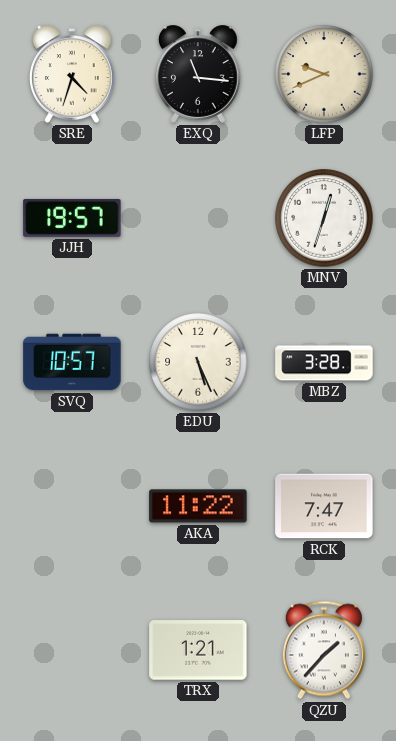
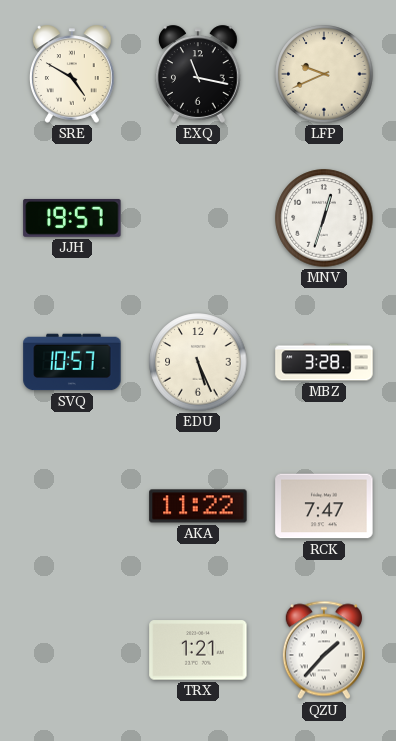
SRE: 4:33 -> 4:50 (73, 74)
EXQ: 11:16 -> 11:17 (199, 74)
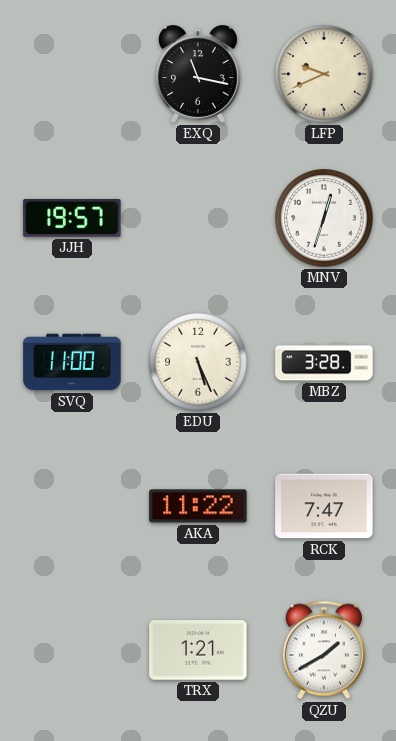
SRE: 4:50 -> none (73, 74)
SVQ: 10:57 -> 11:00 (72, 362)
QZU: 1:37 -> 1:40 (324, 650)
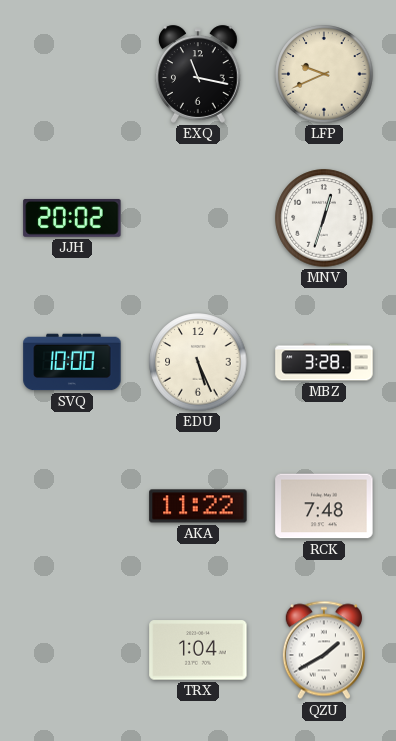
JJH: 19:57 -> 20:02 (72, 218)
SVQ: 11:00 -> 10:00 (72, 362)
RCK: 7:47 -> 7:48 (324, 506)
TRX: 1:21 -> 1:04 (198, 650)
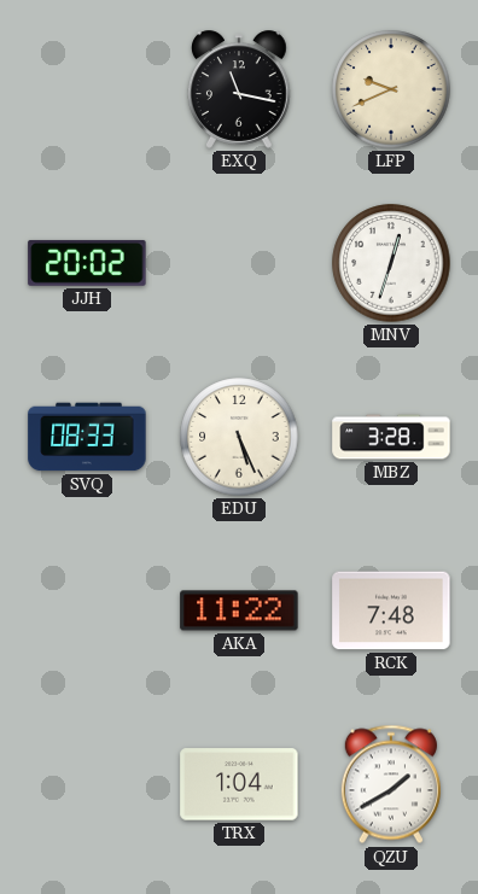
SVQ: 10:00 -> 08:33 (87, 437)
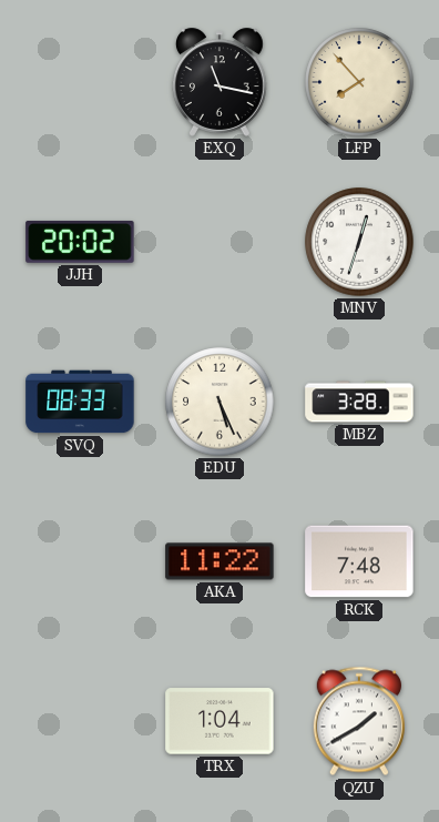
LFP: 9:41 -> 7:53 (359, 82)
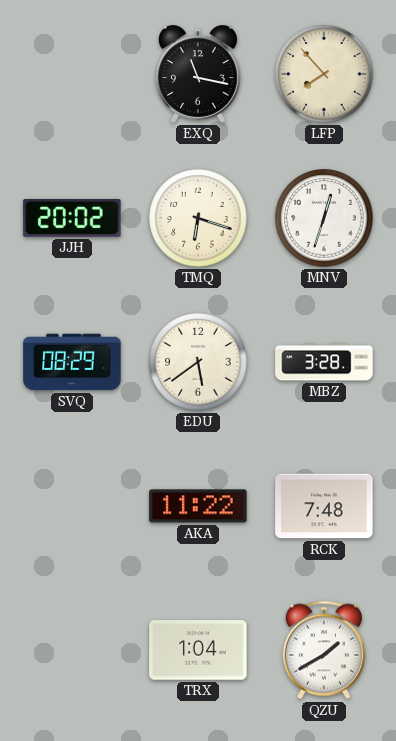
TMQ: none -> 6:18 (198, 218)
SVQ: 08:33 -> 08:29 (72, 362)
EDU: 5:26 -> 5:39 (198, 362)
